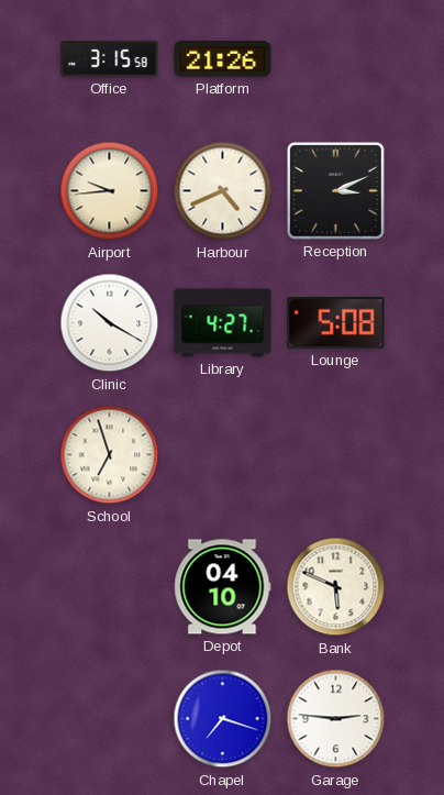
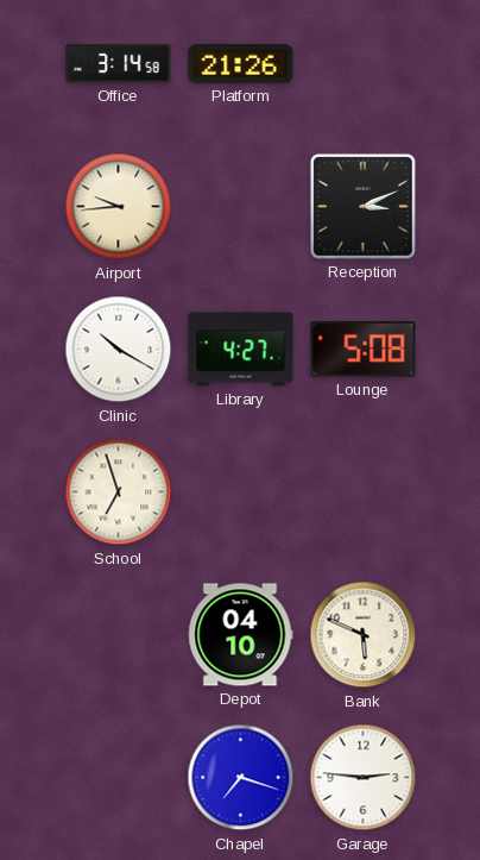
Office: 3:15 -> 3:14 (119, 64)
Harbour: 4:41 -> none (223, 191)
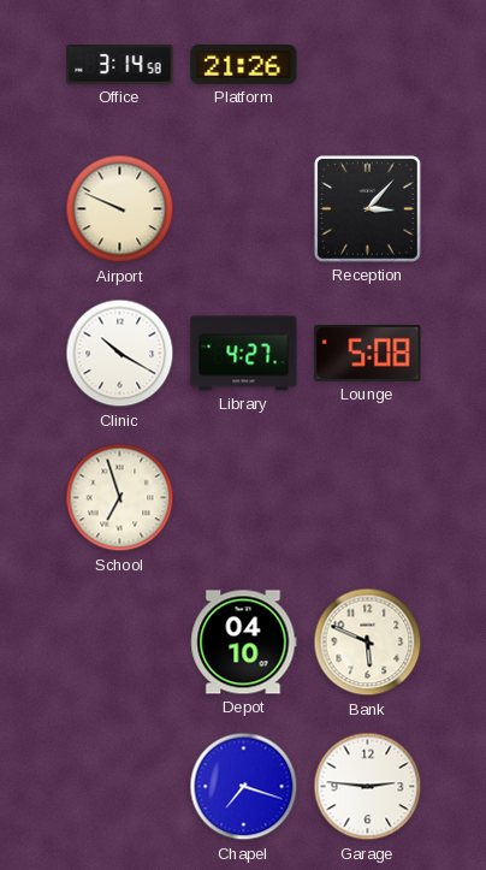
Airport: 9:44 -> 9:49 (120, 209)
Reception: 3:11 -> 3:07 (367, 208)
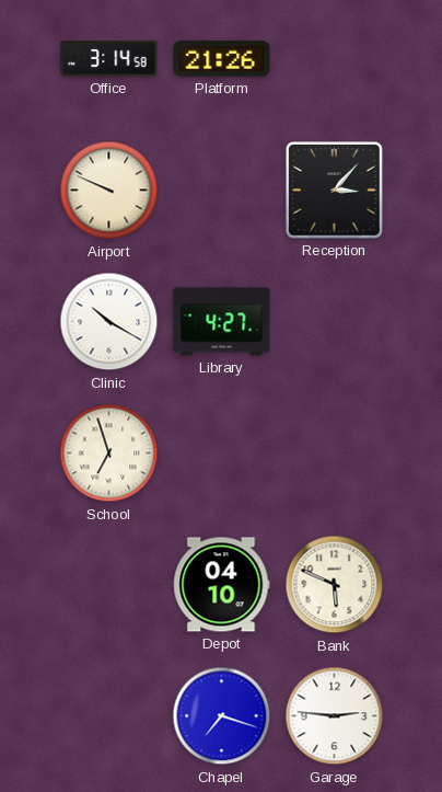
Lounge: 5:08 -> none (368, 353)
